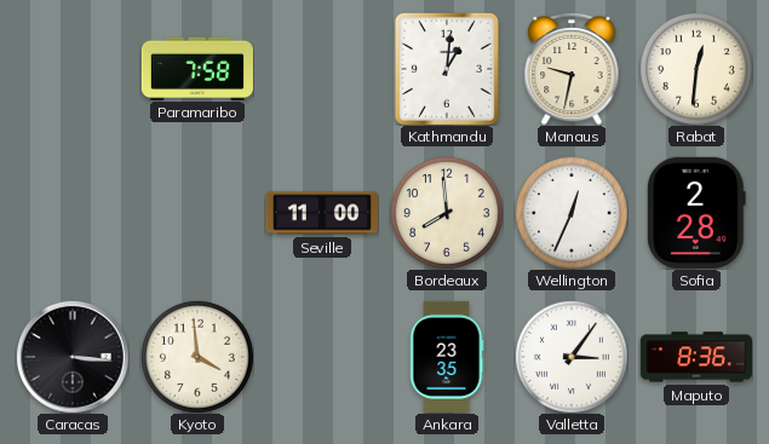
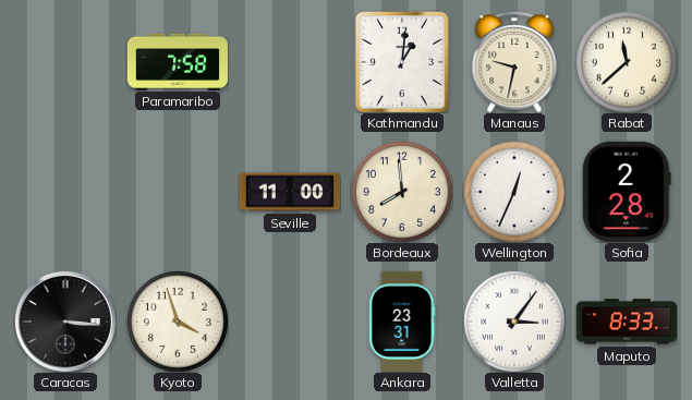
Rabat: 12:31 -> 11:38 (627, 62)
Kyoto: 3:59 -> 3:57 (178, 322)
Ankara: 23:35 -> 23:31 (402, 322)
Maputo: 8:36 -> 8:33 (627, 322)
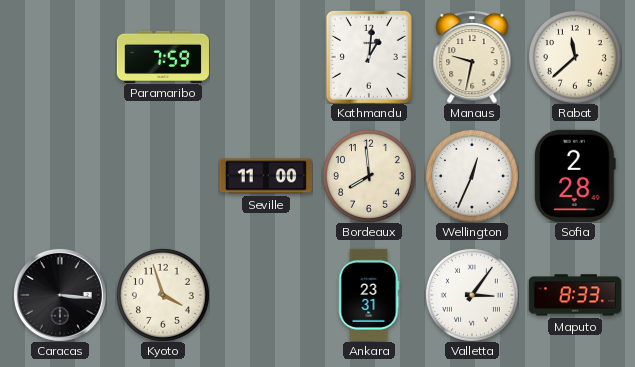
Paramaribo: 7:58 -> 7:59 (163, 56)
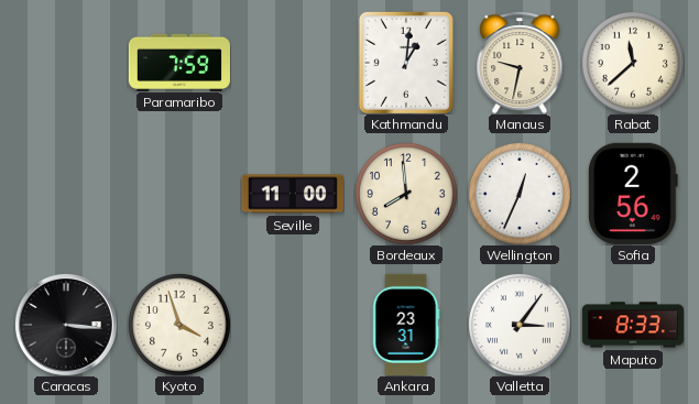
Sofia: 2:28 -> 2:56 (633, 194)
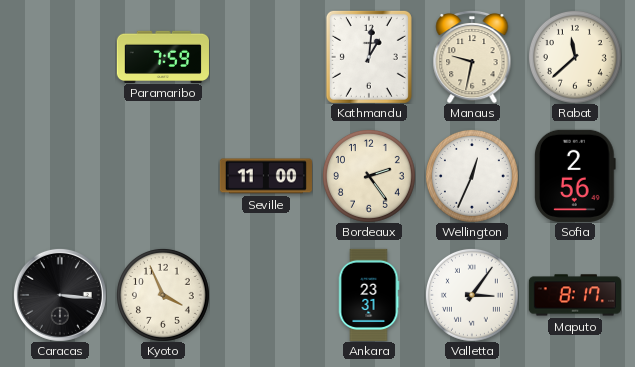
Bordeaux: 7:59 -> 2:24 (369, 176)
Kyoto: 3:57 -> 3:56 (163, 295)
Maputo: 8:33 -> 8:17 (575, 295)
